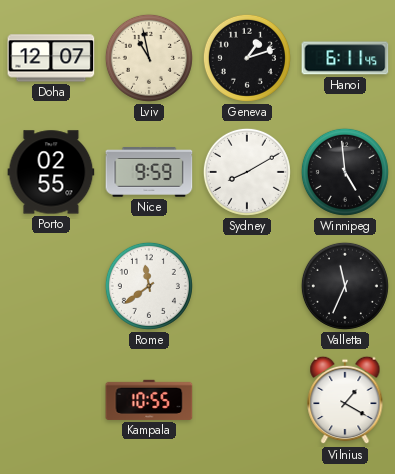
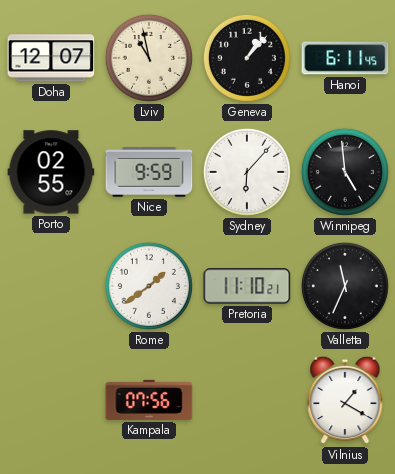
Geneva: 1:12 -> 1:07 (247, 58)
Sydney: 8:10 -> 6:07 (247, 172)
Rome: 11:39 -> 1:39 (149, 286)
Pretoria: none -> 11:10 (247, 286)
Kampala: 10:55 -> 07:56 (149, 400)
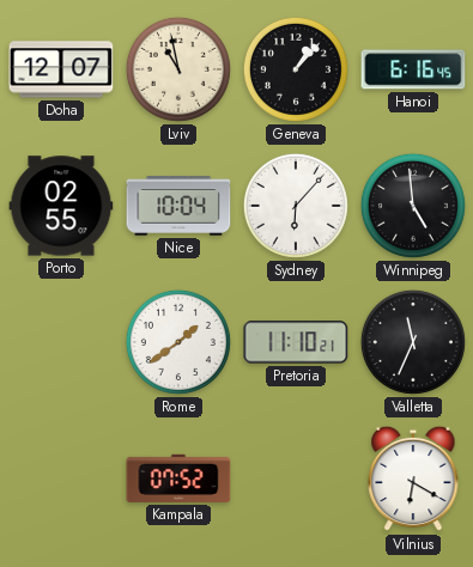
Hanoi: 6:11 -> 6:16 (413, 69)
Nice: 9:59 -> 10:04 (178, 206)
Kampala: 07:56 -> 07:52 (178, 478)
Vilnius: 1:20 -> 6:20 (413, 478)
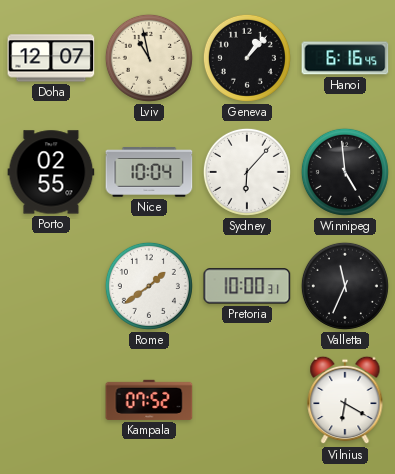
Pretoria: 11:10 -> 10:00 (247, 286)
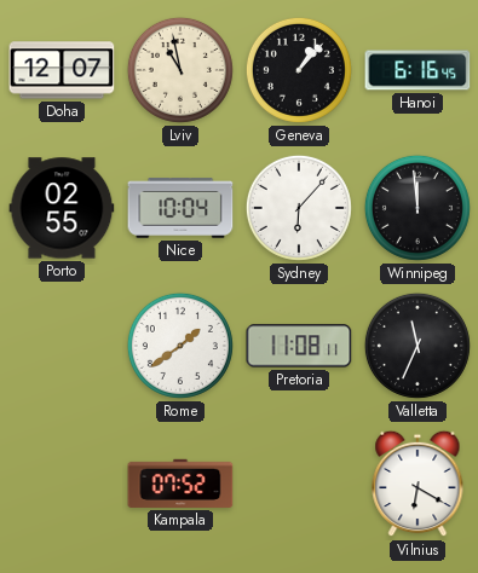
Winnipeg: 4:59 -> 11:59 (417, 208)
Pretoria: 10:00 -> 11:08 (299, 346)
